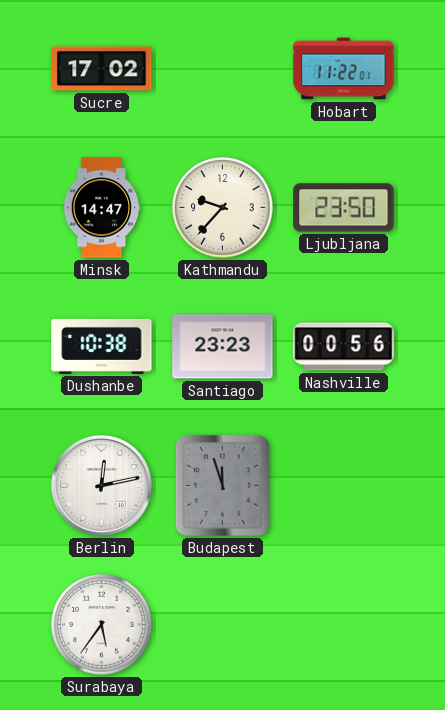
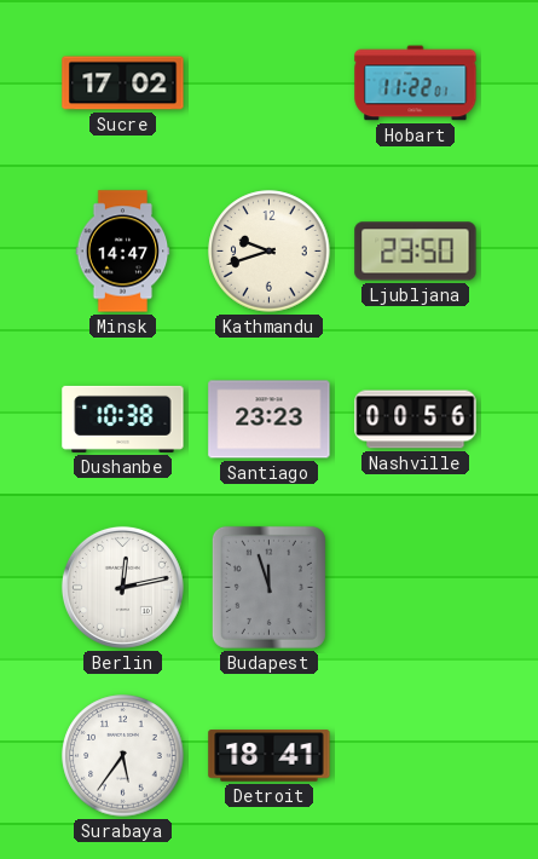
Kathmandu: 9:37 -> 9:42 (270, 252)
Detroit: none -> 18:41 (270, 756)
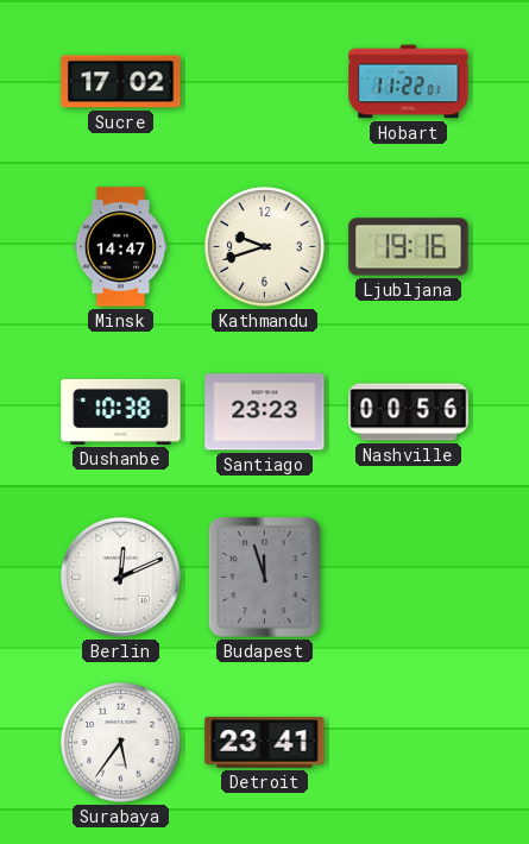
Ljubljana: 23:50 -> 19:16 (409, 247)
Berlin: 12:13 -> 12:11 (120, 577)
Detroit: 18:41 -> 23:41 (265, 743)
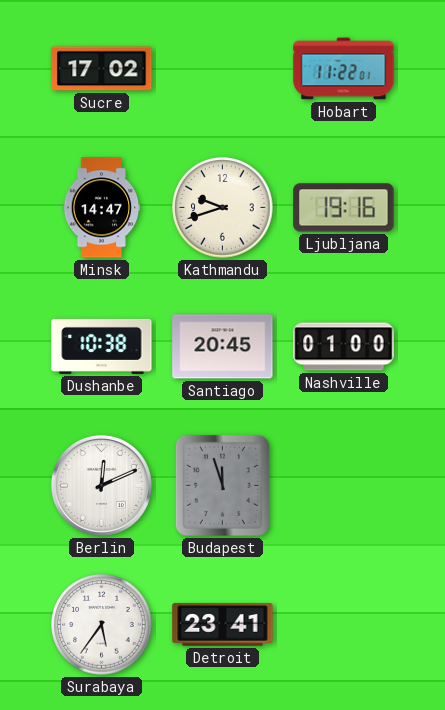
Santiago: 23:23 -> 20:45 (223, 347)
Nashville: 00:56 -> 01:00 (344, 347)
